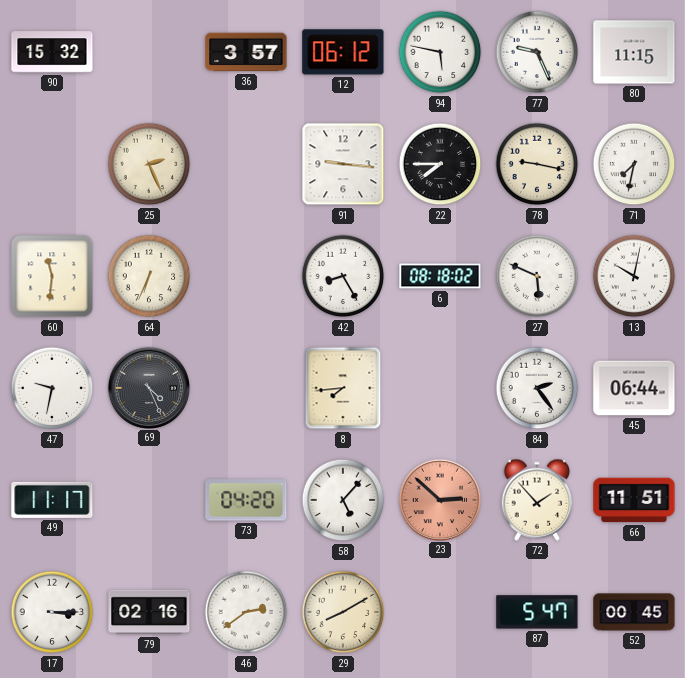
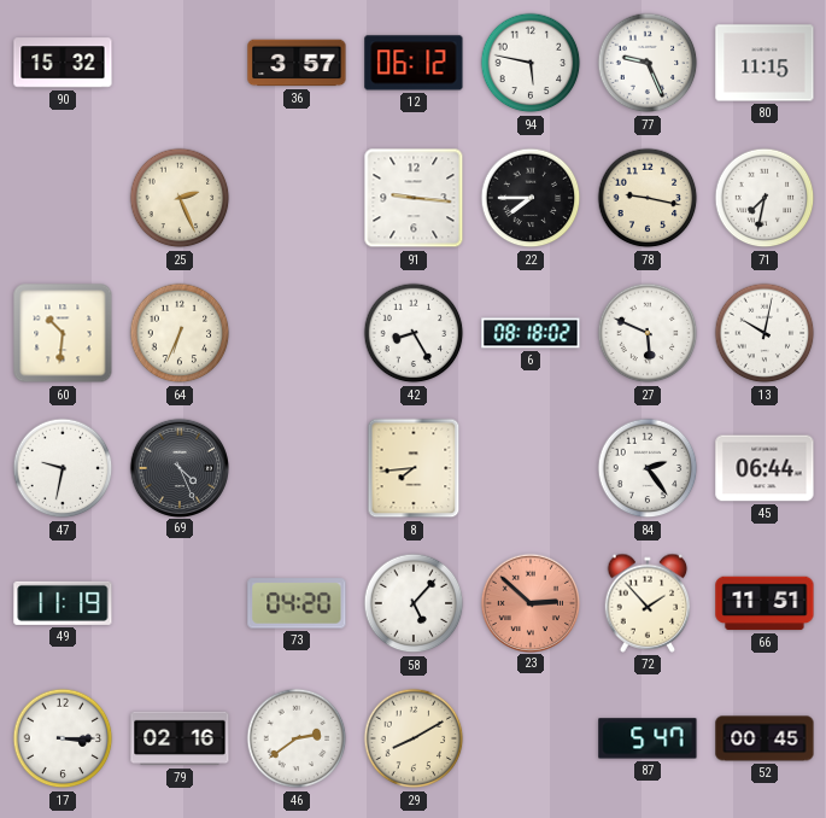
60: 11:31 -> 10:31 (63, 333)
49: 11:17 -> 11:19 (63, 603)
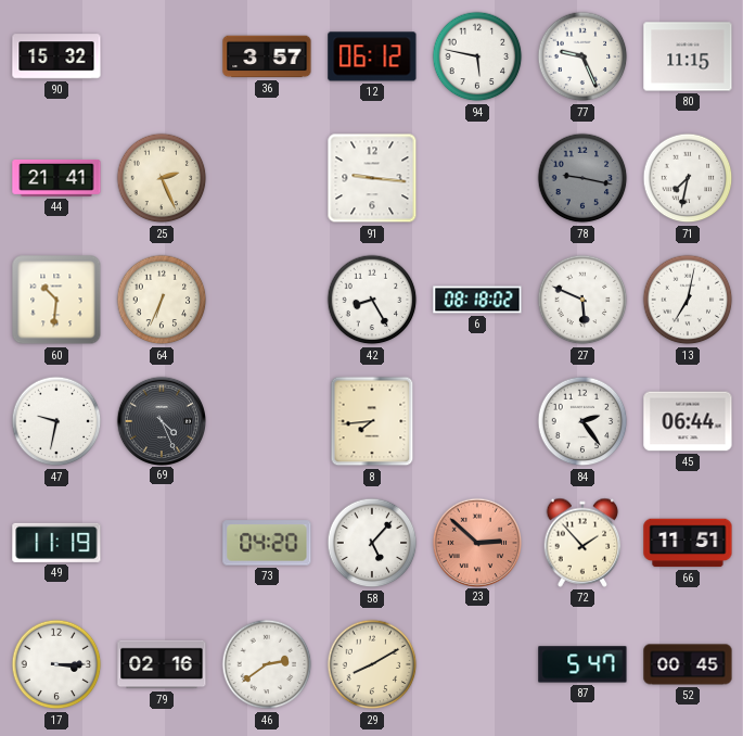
44: none -> 21:41 (56, 178)
22: 7:45 -> none (531, 198)
78 dial: cream -> grey (582, 178)
13: 10:02 -> 7:02 (688, 300)
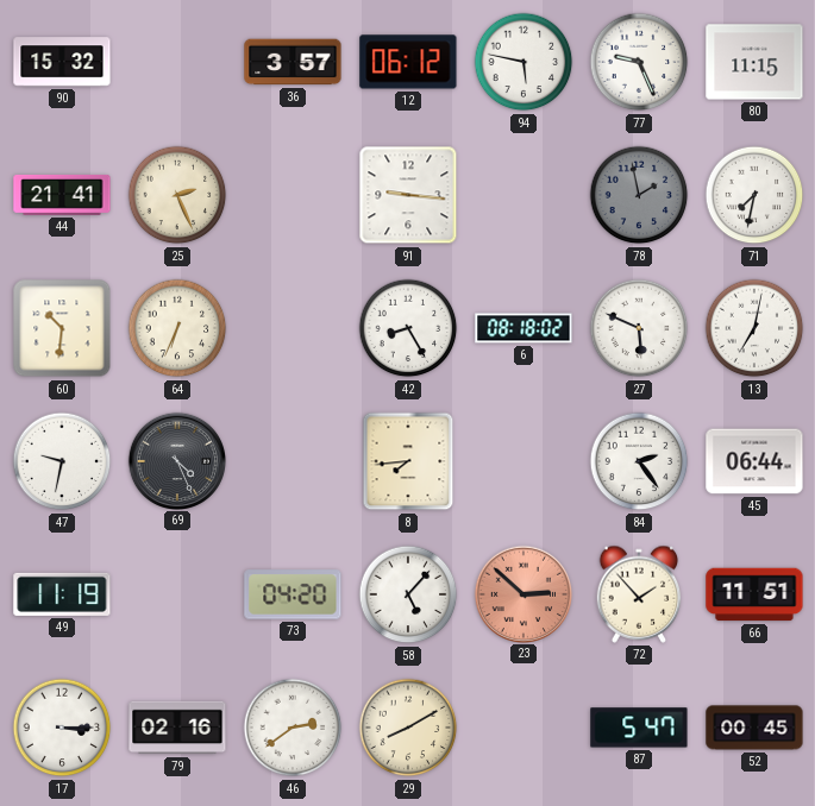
78: 9:17 -> 1:58 (639, 195)
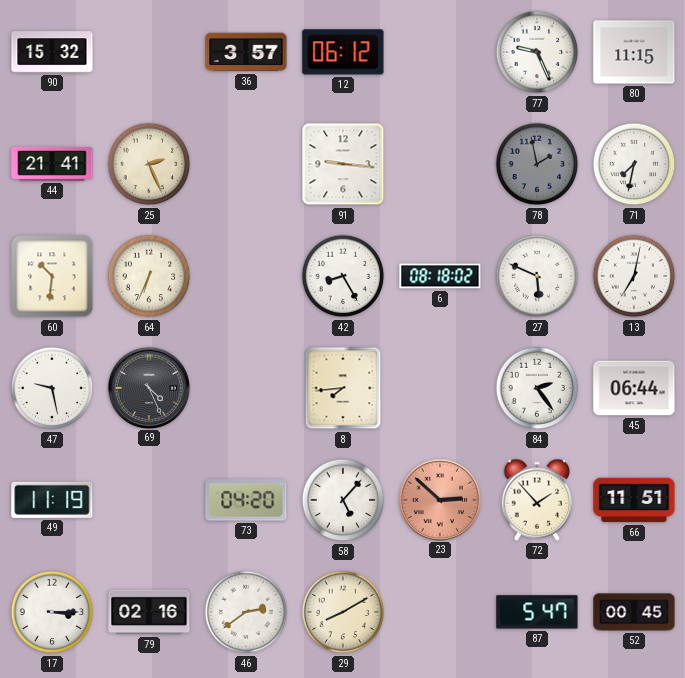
94: 5:47 -> none (524, 62)
47: 9:32 -> 9:28 (52, 388)
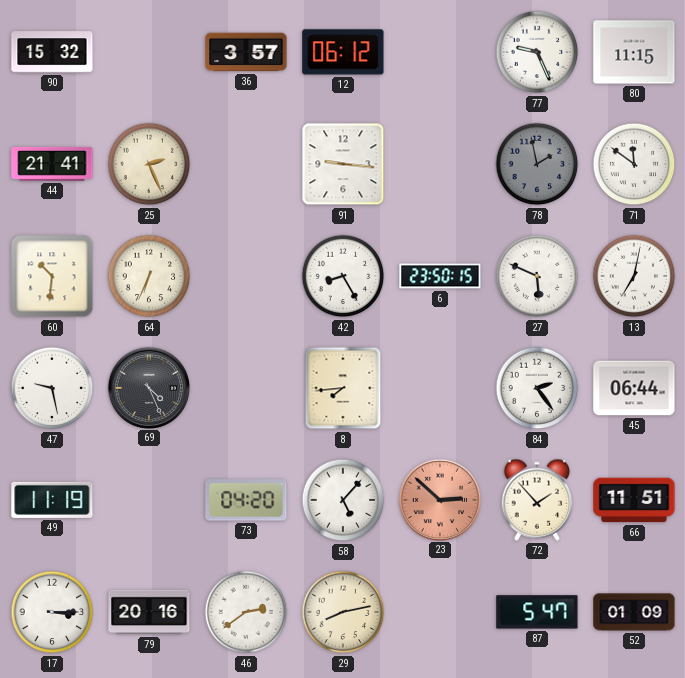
71: 7:32 -> 11:51 (634, 164)
6: 08:18 -> 23:50 (440, 276)
79: 02:16 -> 20:16 (149, 612)
29: 8:10 -> 8:13 (343, 612)
52: 00:45 -> 01:09 (634, 612)
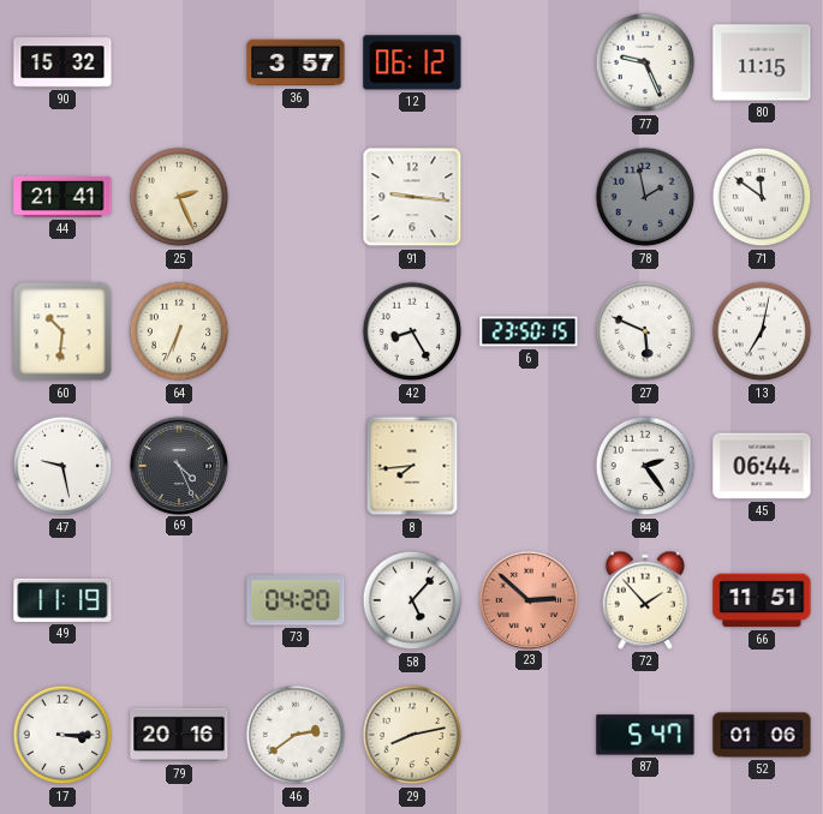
52: 01:09 -> 01:06 (762, 735)
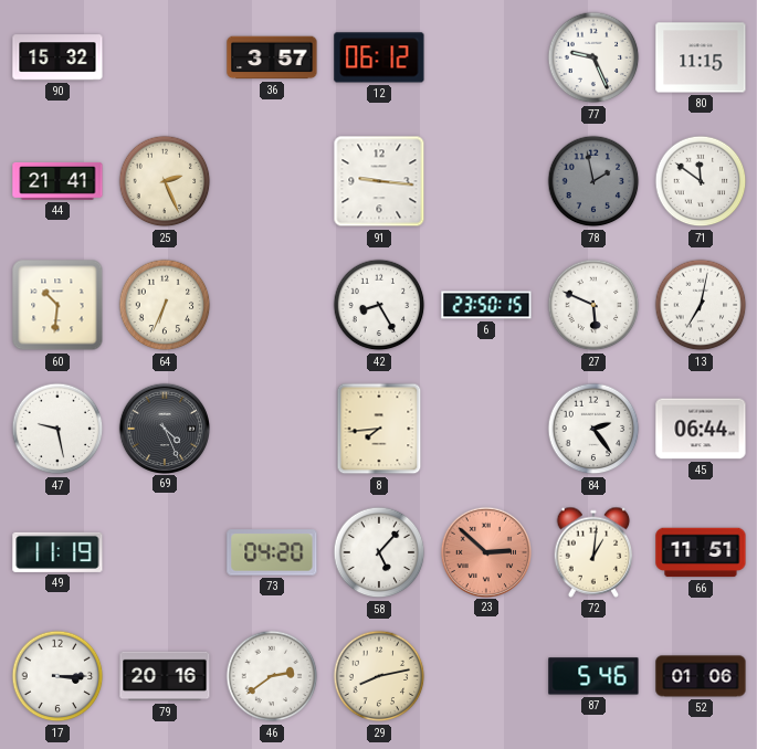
72: 1:53 -> 1:01 (593, 552)
87: 5:47 -> 5:46 (593, 676)
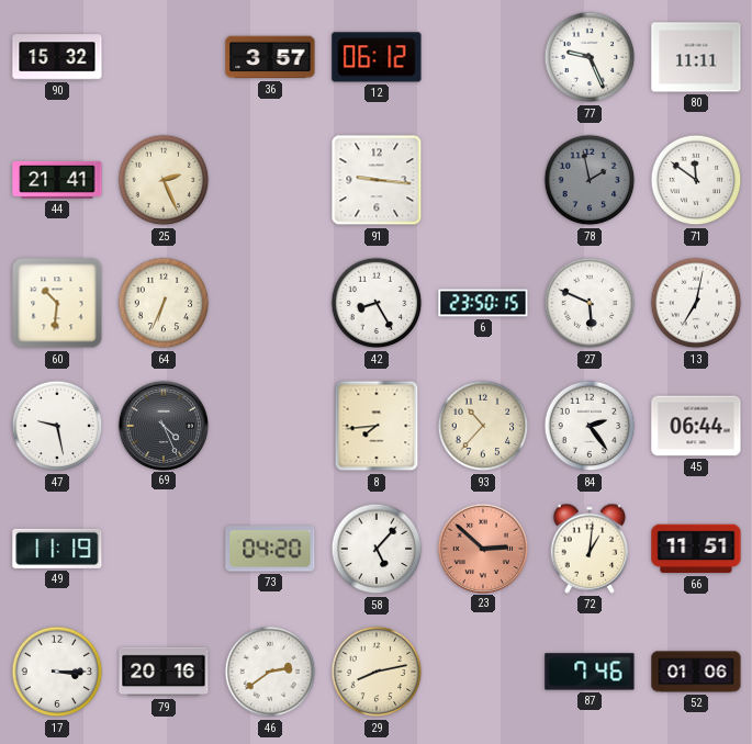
80: 11:15 -> 11:11 (696, 57)
93: none -> 10:37 (483, 426)
87: 5:46 -> 7:46 (590, 672)
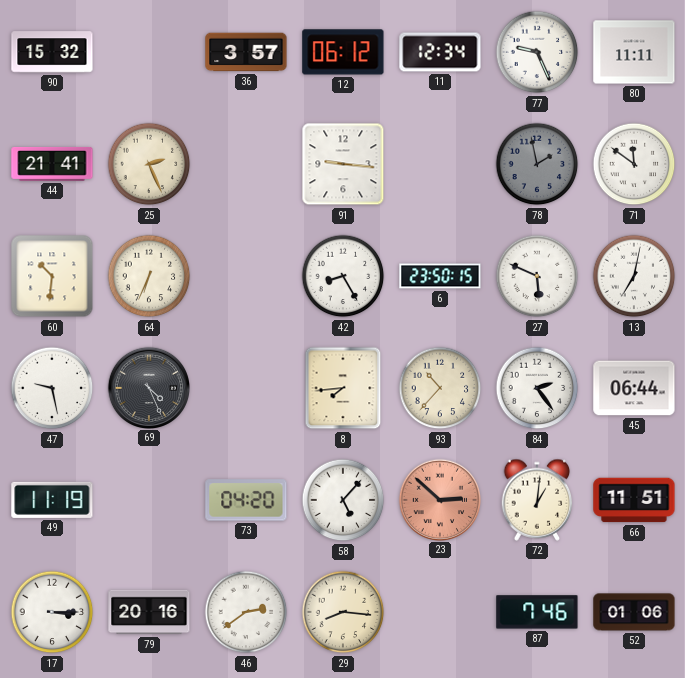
11: none -> 12:34 (440, 52)
29: 8:13 -> 8:16 (343, 612)
